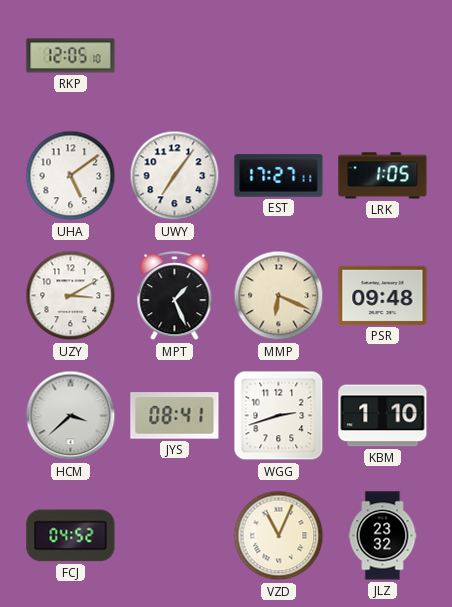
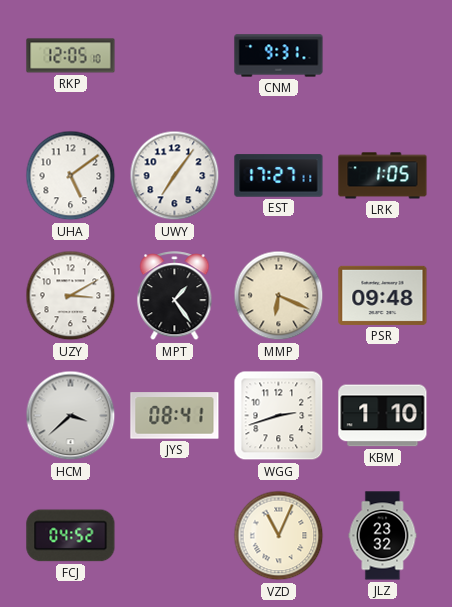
CNM: none -> 9:31 (279, 56)
MPT: 1:26 -> 1:24 (175, 296)
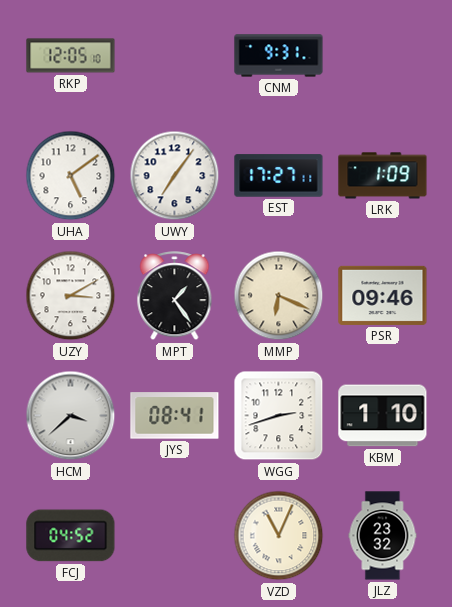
LRK: 1:05 -> 1:09 (383, 176)
PSR: 09:48 -> 09:46 (383, 295)
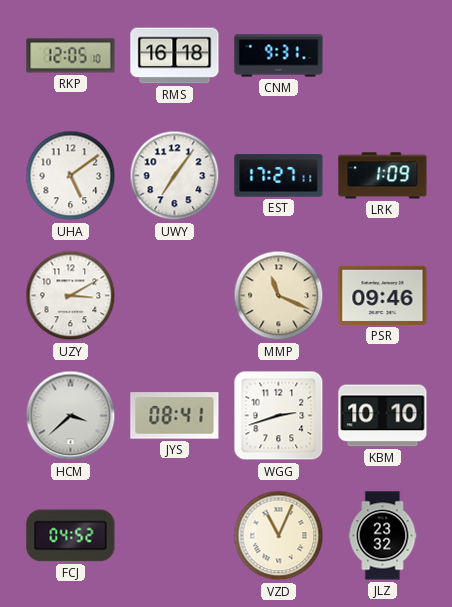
RMS: none -> 16:18 (175, 56)
MPT: 1:24 -> none (175, 296)
MMP: 6:19 -> 11:19 (279, 296)
KBM: 1:10 -> 10:10 (383, 416)
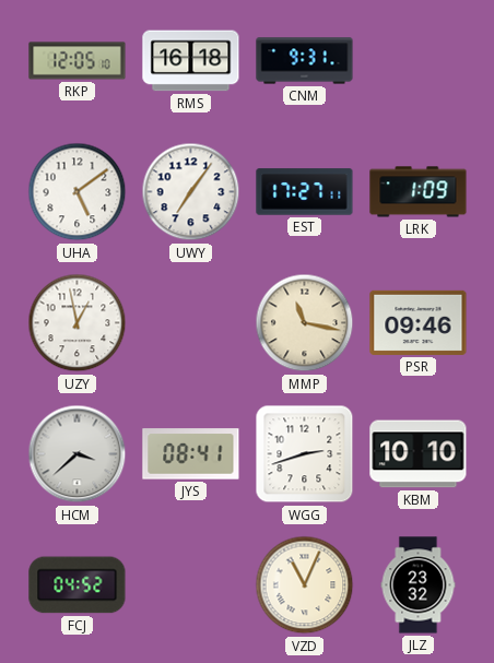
UZY: 3:10 -> 12:58 (78, 323)
MMP: 11:19 -> 11:17 (305, 323)
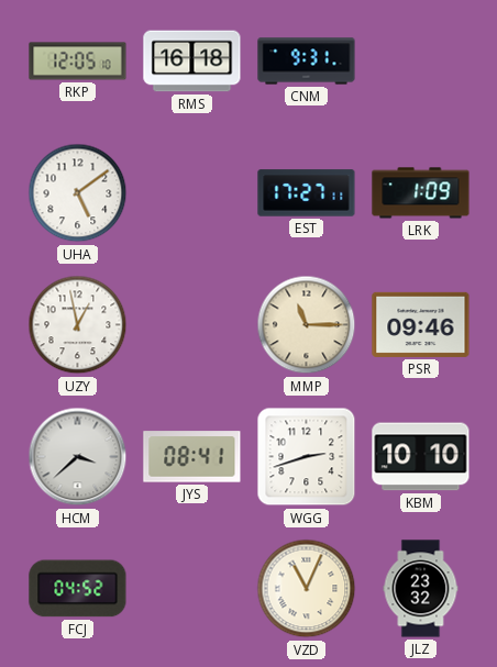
UWY: 7:06 -> none (191, 192)
MMP: 11:17 -> 11:15 (307, 325)
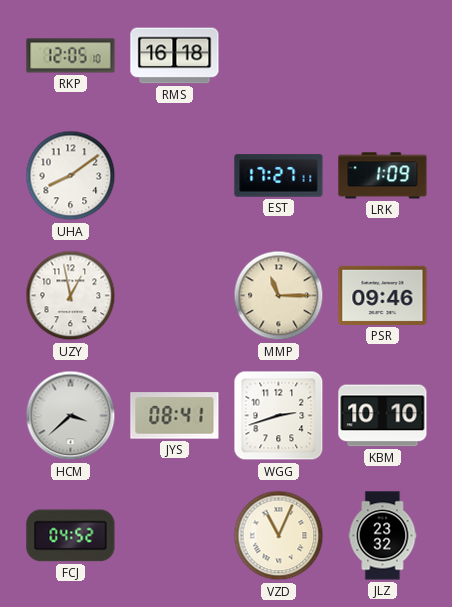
CNM: 9:31 -> none (307, 62)
UHA: 5:09 -> 8:09 (71, 176)
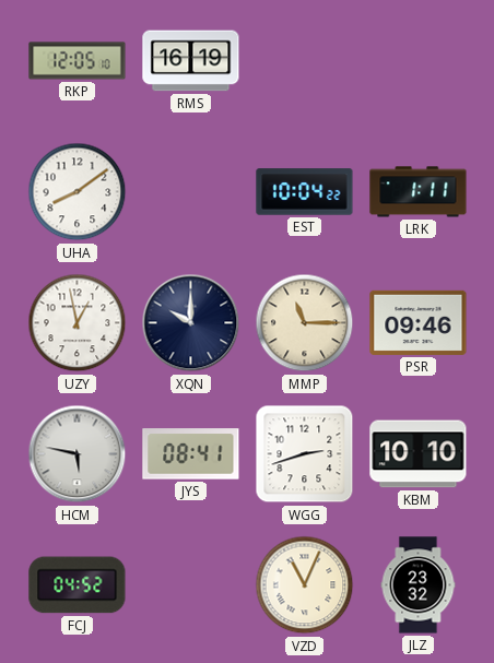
RMS: 16:18 -> 16:19 (191, 61)
EST: 17:27 -> 10:04 (305, 192)
LRK: 1:09 -> 1:11 (419, 192)
XQN: none -> 10:00 (191, 323)
HCM: 3:38 -> 5:47 (78, 454)
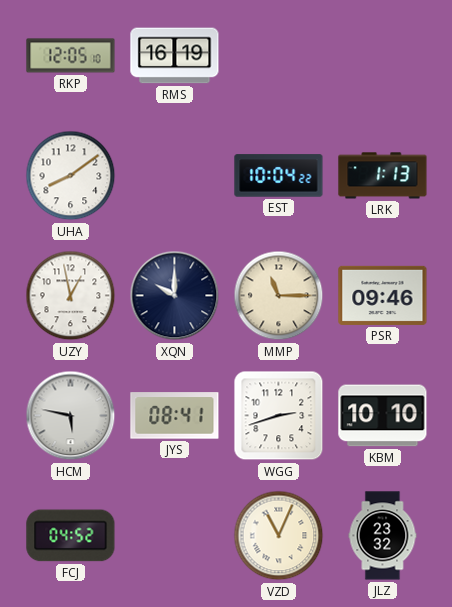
LRK: 1:11 -> 1:13 (383, 176)
